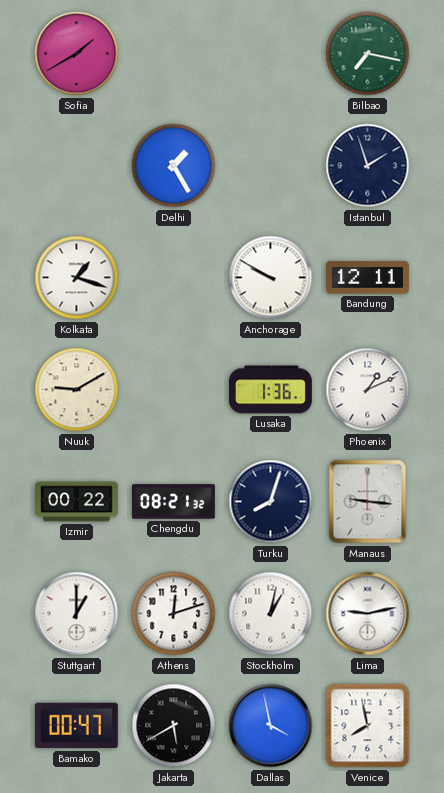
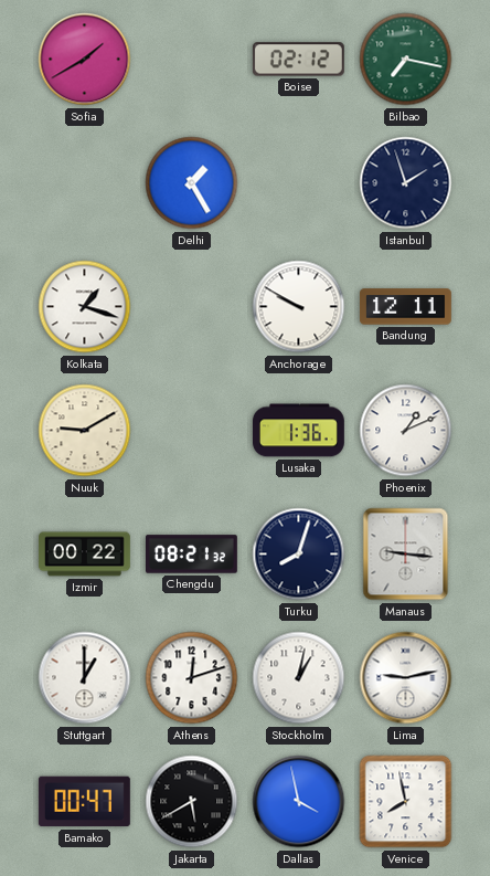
Boise: none -> 02:12 (298, 60)
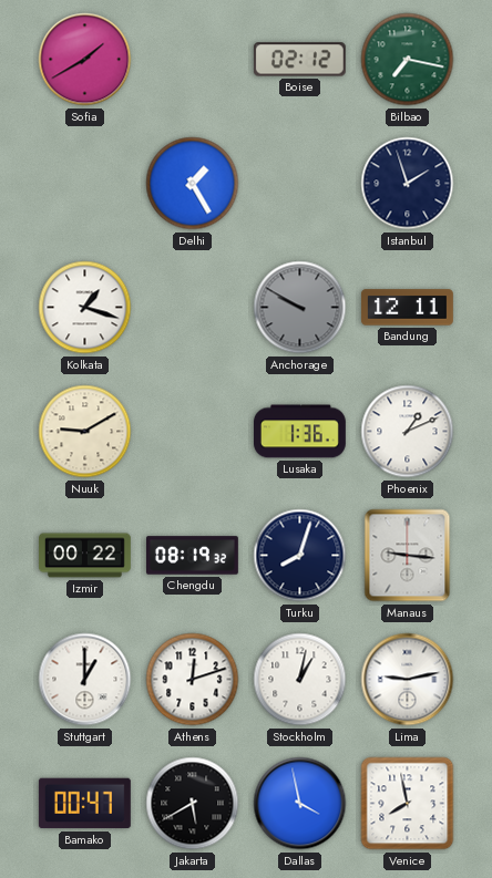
Anchorage dial: white -> grey (300, 308)
Chengdu: 08:21 -> 08:19 (193, 556)
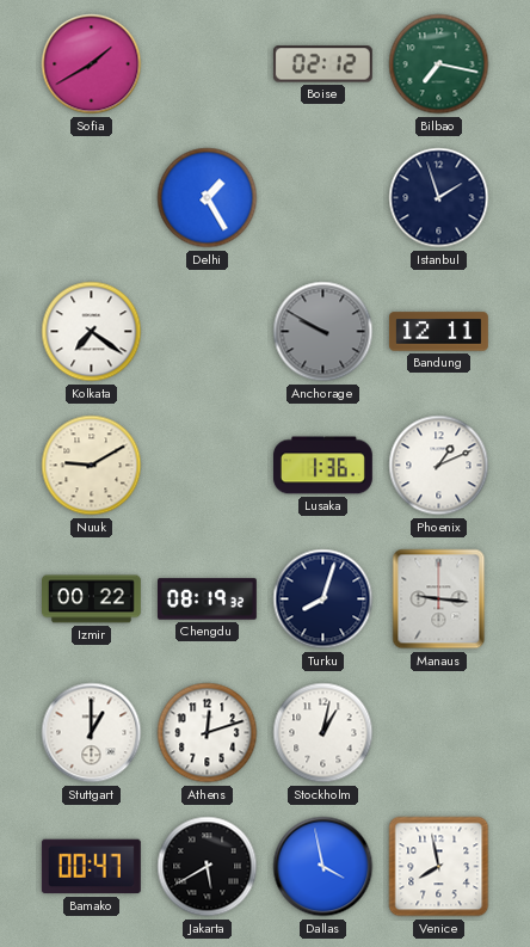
Kolkata: 1:18 -> 7:21 (92, 332)
Lima: 9:13 -> none (408, 680)
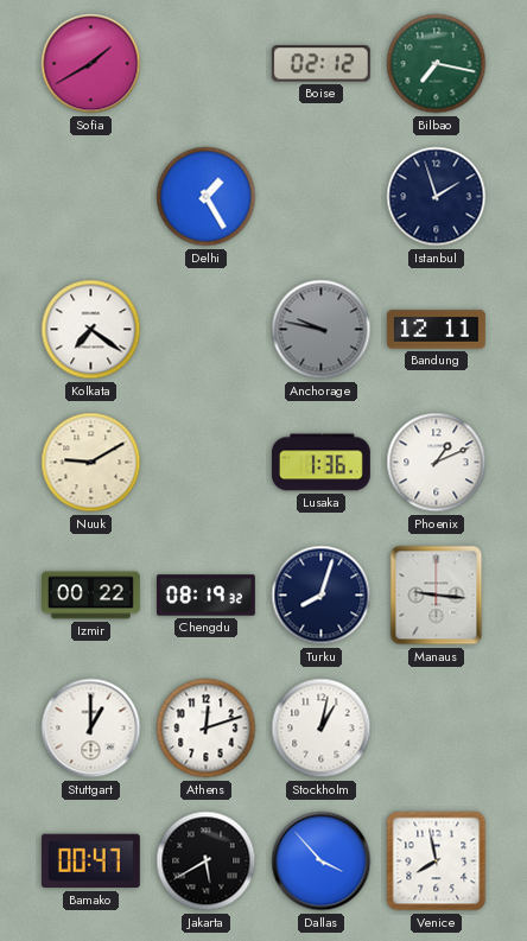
Anchorage: 9:50 -> 9:47 (322, 330)
Dallas: 3:58 -> 3:53 (322, 861)
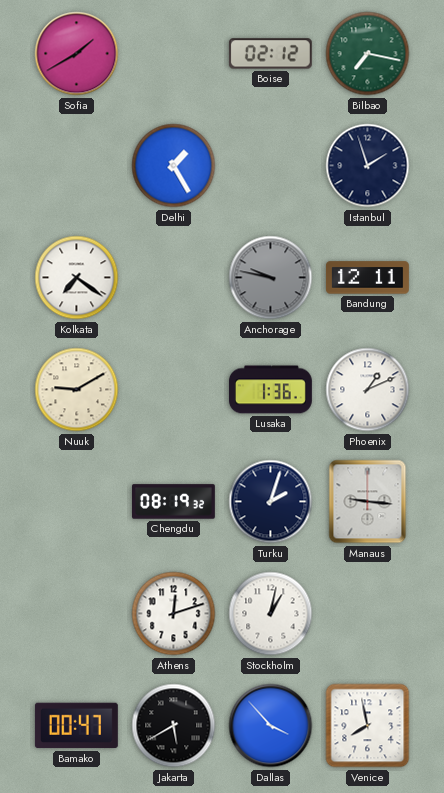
Izmir: 00:22 -> none (91, 596)
Turku: 8:03 -> 2:03 (271, 502)
Stuttgart: 1:00 -> none (91, 729)
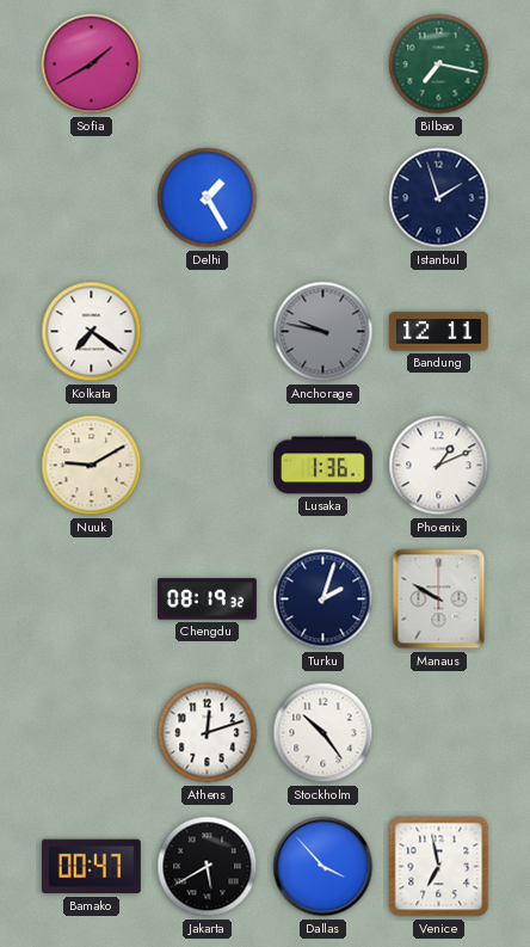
Boise: 02:12 -> none (270, 54)
Manaus: 9:16 -> 9:50 (439, 599)
Stockholm: 1:02 -> 10:24 (323, 733)
Venice: 7:58 -> 6:58 (439, 867)
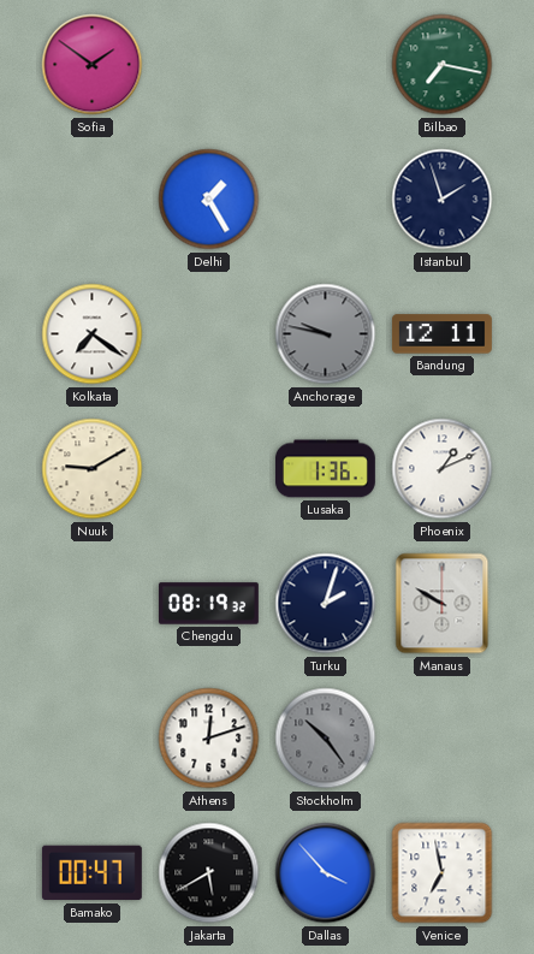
Sofia: 1:40 -> 1:51 (93, 65)
Stockholm dial: white -> grey (326, 739)
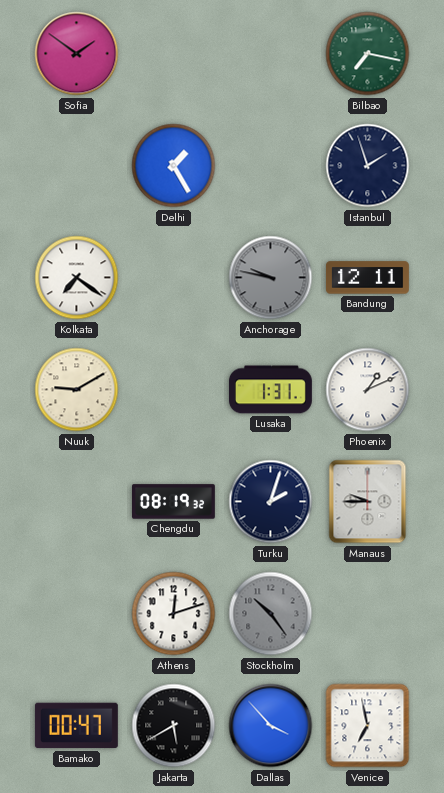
Lusaka: 1:36 -> 1:31 (271, 390)
Manaus: 9:50 -> 9:45 (368, 502)
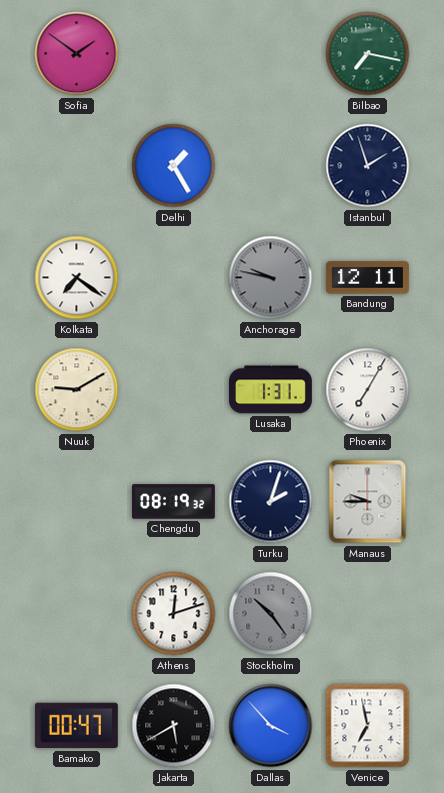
Phoenix: 1:11 -> 7:05 (368, 390)
